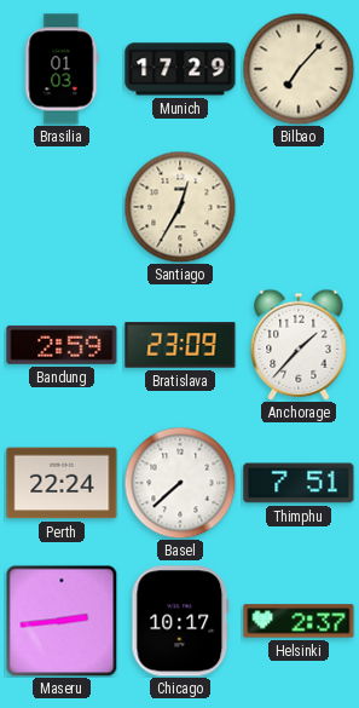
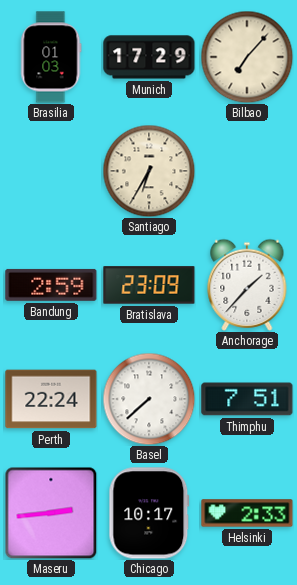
Santiago: 12:35 -> 6:35 (149, 171)
Helsinki: 2:37 -> 2:33 (247, 513)
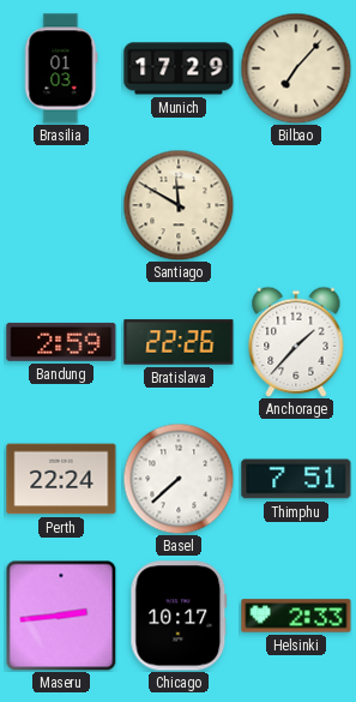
Santiago: 6:35 -> 11:50 (179, 205)
Bratislava: 23:09 -> 22:26 (179, 342)
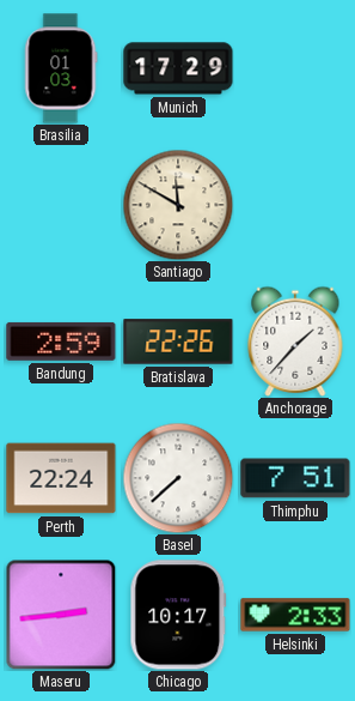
Bilbao: 7:07 -> none (296, 68)
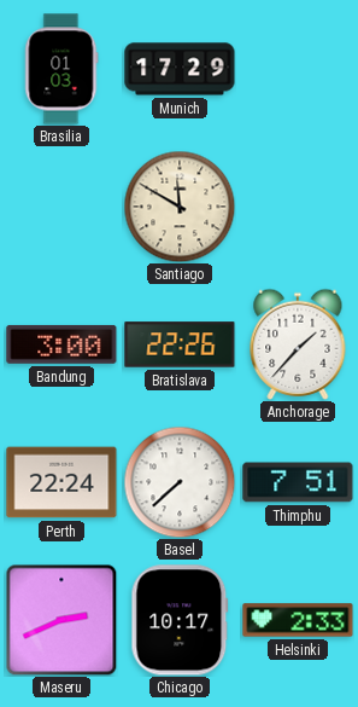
Bandung: 2:59 -> 3:00 (61, 344)
Maseru: 2:44 -> 2:41 (61, 620)
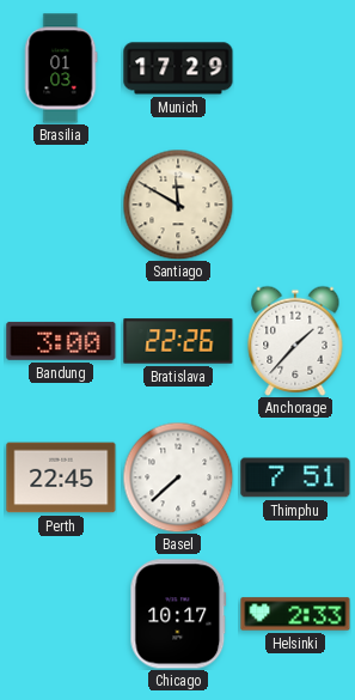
Perth: 22:24 -> 22:45 (61, 477)
Maseru: 2:41 -> none (61, 620)
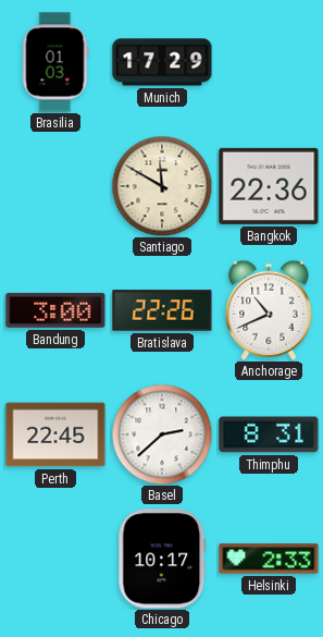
Bangkok: none -> 22:36 (269, 186)
Anchorage: 1:37 -> 10:41 (269, 310)
Basel: 7:38 -> 2:38 (162, 434)
Thimphu: 7:51 -> 8:31 (269, 434)
